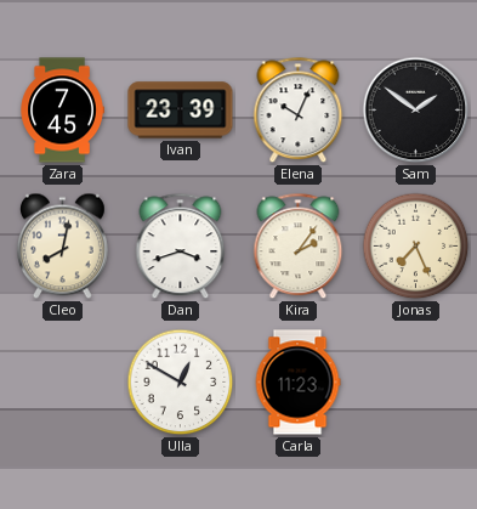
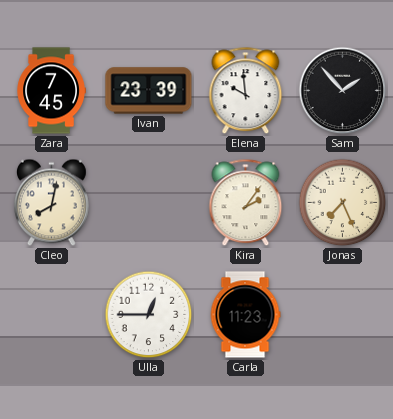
Elena: 10:04 -> 9:59 (246, 91)
Sam: 1:51 -> 1:53 (343, 91)
Dan: 3:42 -> none (181, 247)
Ulla: 12:50 -> 12:45 (149, 315)
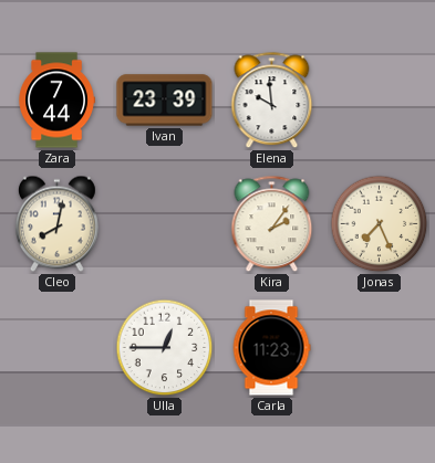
Zara: 7:45 -> 7:44 (56, 101)
Sam: 1:53 -> none (343, 91)
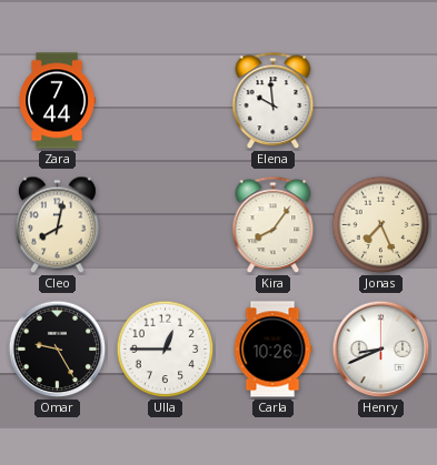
Ivan: 23:39 -> none (165, 101)
Kira: 2:06 -> 8:06 (274, 225)
Omar: none -> 9:25 (58, 350)
Carla: 11:23 -> 10:26 (272, 350)
Henry: none -> 8:41 (381, 350)
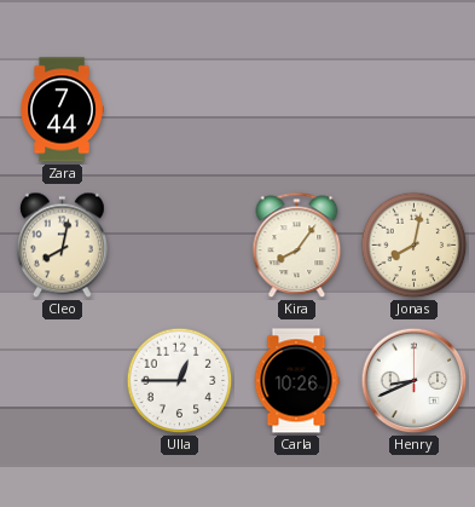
Elena: 9:59 -> none (274, 101)
Jonas: 7:26 -> 8:02 (415, 246)
Omar: 9:25 -> none (58, 350)
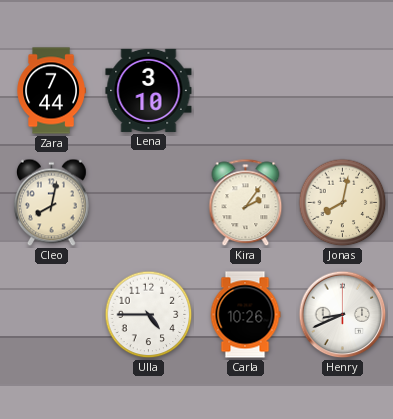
Lena: none -> 3:10 (149, 90)
Kira: 8:06 -> 2:06 (246, 203)
Ulla: 12:45 -> 4:45 (149, 315)
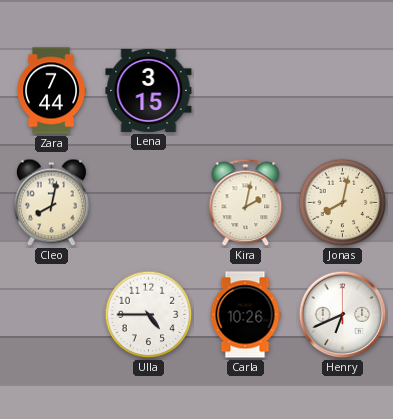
Lena: 3:10 -> 3:15 (149, 90)
Kira: 2:06 -> 2:02 (246, 203)
Henry: 8:41 -> 6:41 (343, 315)
